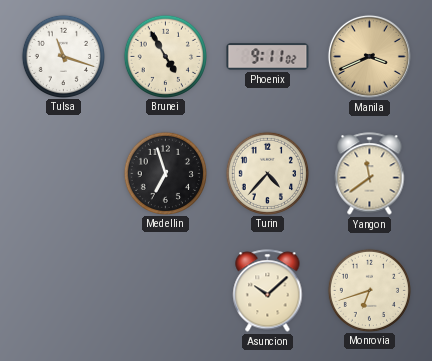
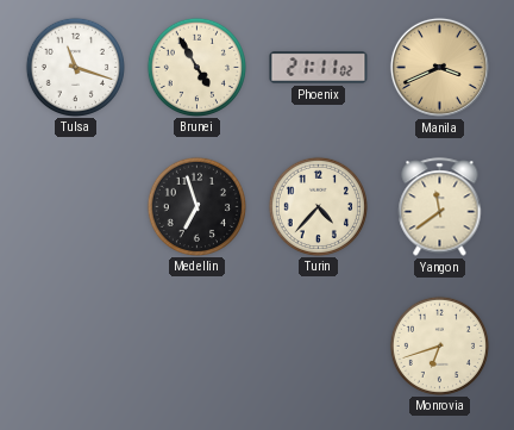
Phoenix: 9:11 -> 21:11 (319, 68)
Asuncion: 10:08 -> none (268, 291)
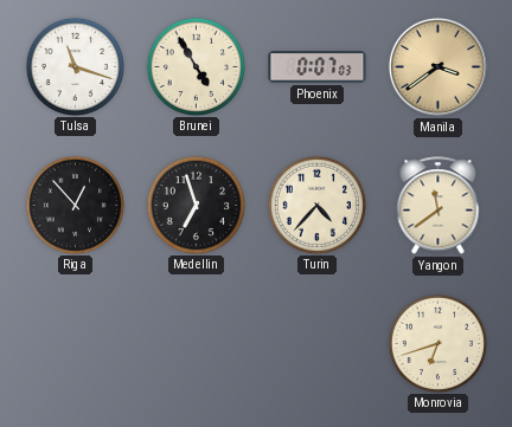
Phoenix: 21:11 -> 0:07 (318, 67)
Manila: 3:41 -> 3:39 (437, 66)
Riga: none -> 12:53 (75, 205)
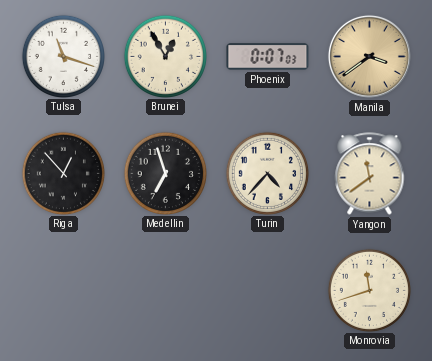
Brunei: 4:55 -> 12:55 (165, 56)
Monrovia: 6:42 -> 11:42 (369, 290)
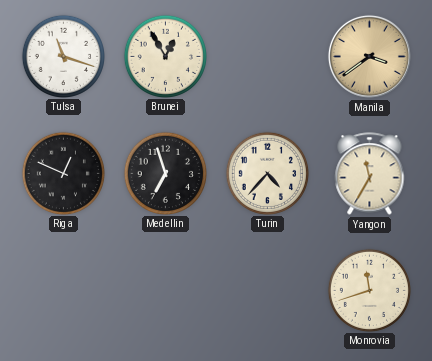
Phoenix: 0:07 -> none (268, 57)
Riga: 12:53 -> 12:49 (63, 173)
Yangon: 11:39 -> 11:35 (370, 174)
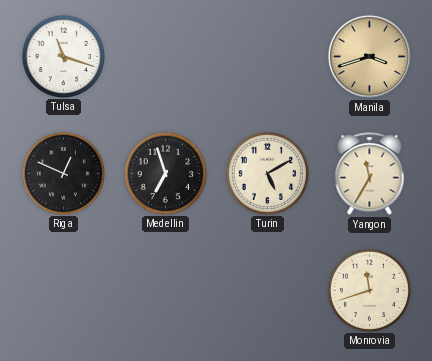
Brunei: 12:55 -> none (165, 56)
Manila: 3:39 -> 3:42 (369, 56)
Turin: 4:37 -> 5:10 (267, 173)
